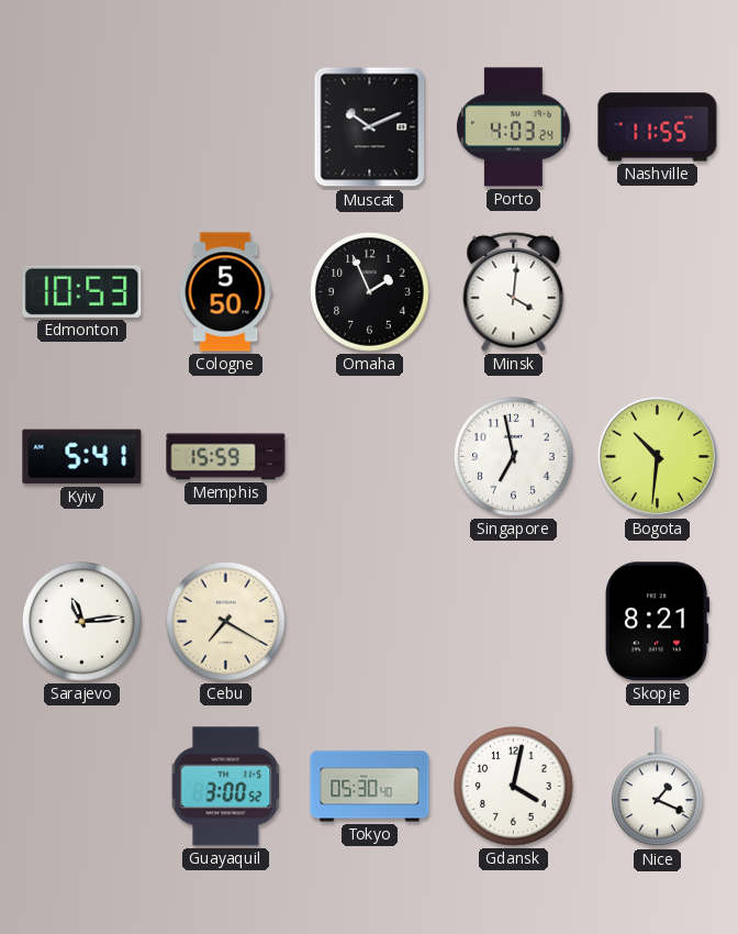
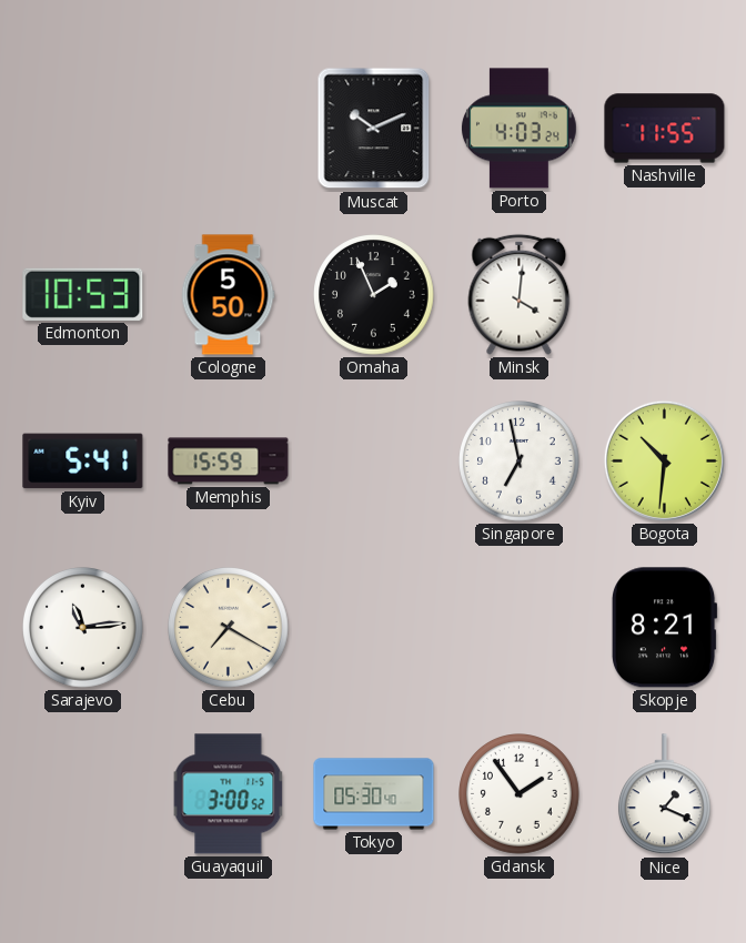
Gdansk: 4:02 -> 1:54 (520, 794)
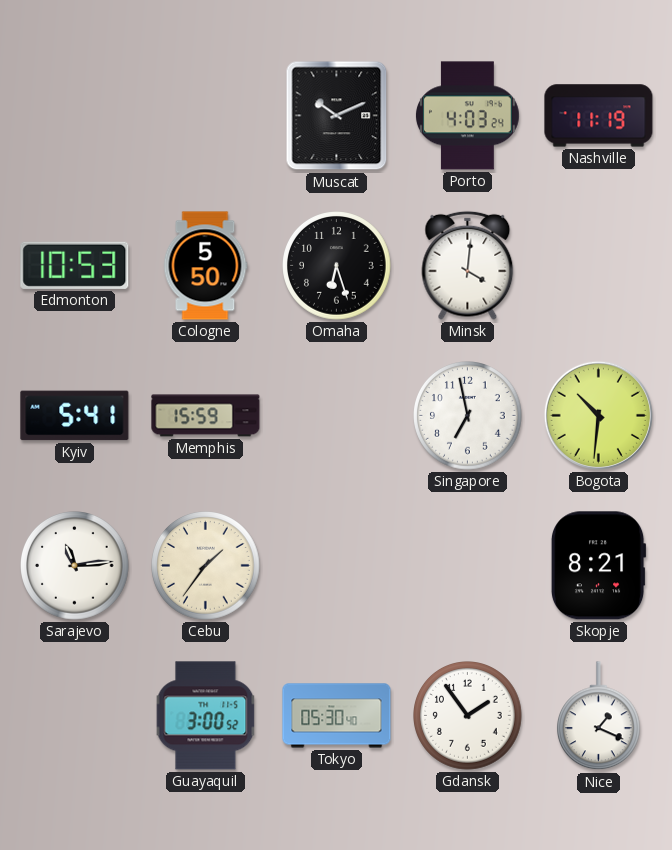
Nashville: 11:55 -> 11:19 (599, 116)
Omaha: 1:56 -> 6:27 (337, 266)
Cebu: 7:20 -> 1:36 (206, 566)
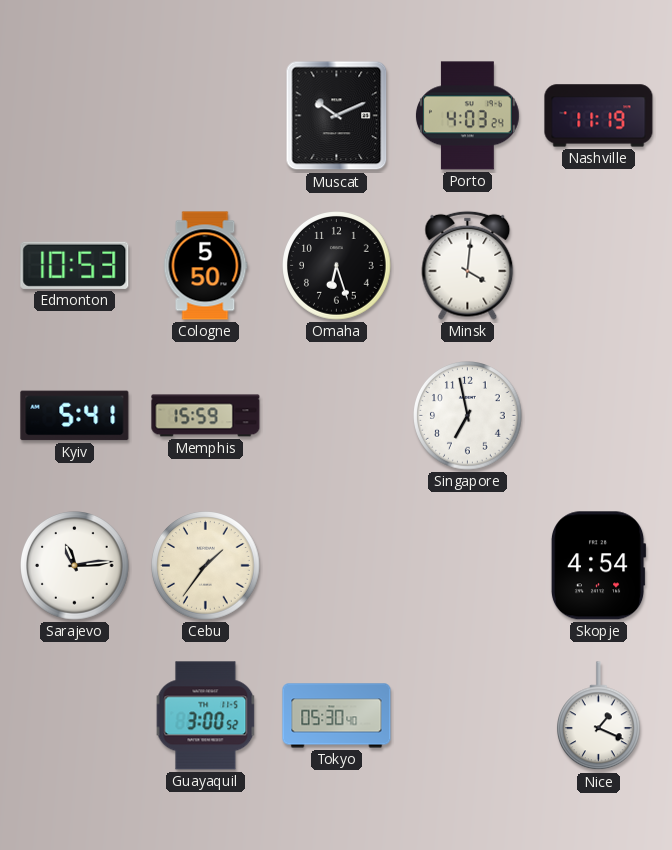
Bogota: 10:31 -> none (598, 415)
Skopje: 8:21 -> 4:54 (598, 566)
Gdansk: 1:54 -> none (468, 716)
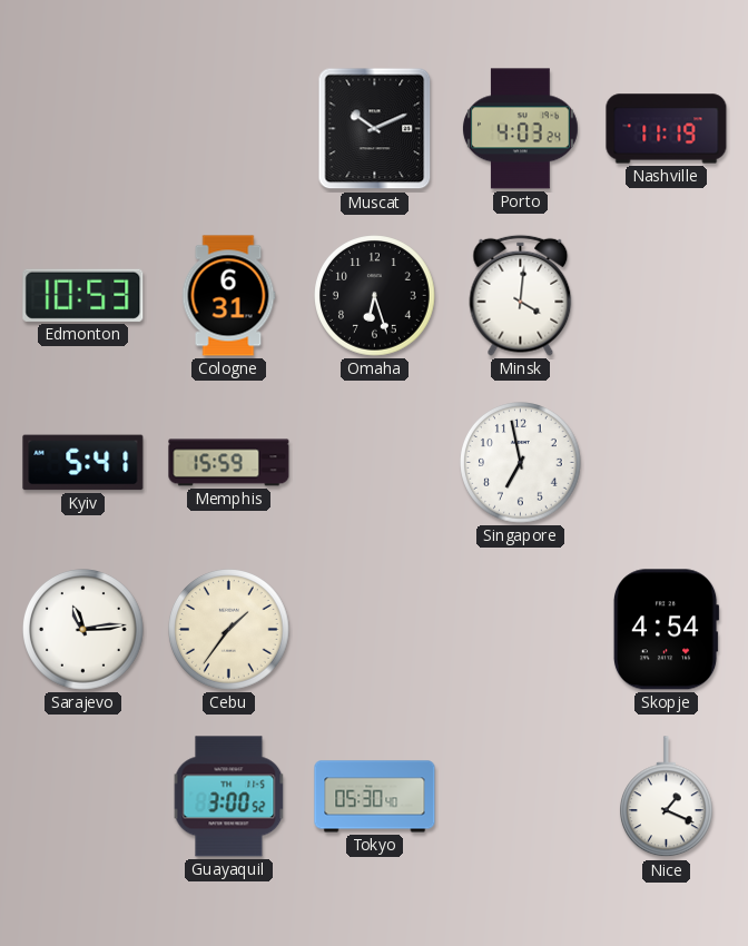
Cologne: 5:50 -> 6:31 (228, 296)
